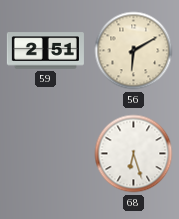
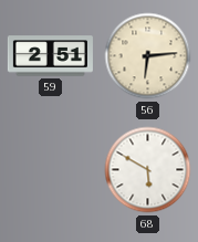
56: 6:10 -> 6:14 (148, 56)
68: 6:27 -> 5:50 (148, 170)
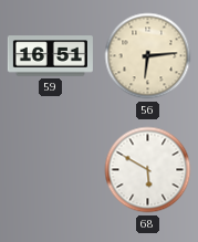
59: 2:51 -> 16:51 (50, 56)
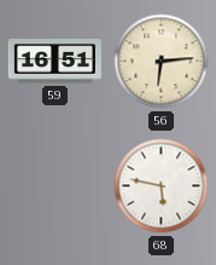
68: 5:50 -> 5:47 (162, 186)
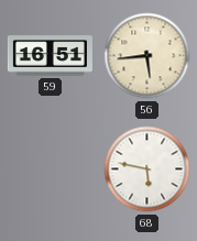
56: 6:14 -> 5:44 (147, 56)
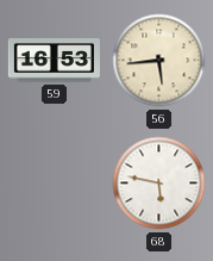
59: 16:51 -> 16:53 (54, 61)
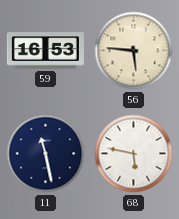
56: 5:44 -> 5:46 (134, 51)
11: none -> 11:28 (46, 154)
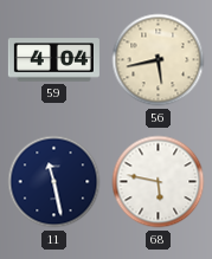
59: 16:53 -> 4:04 (53, 60)
56: 5:46 -> 5:43 (159, 60)
